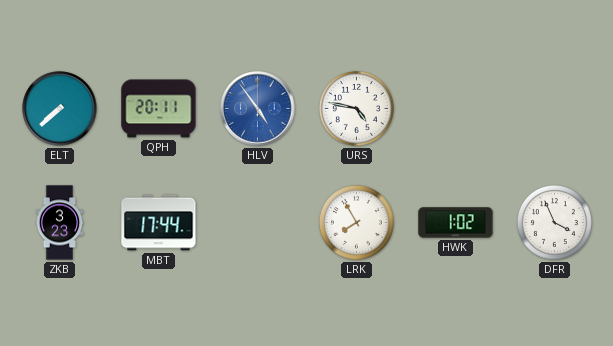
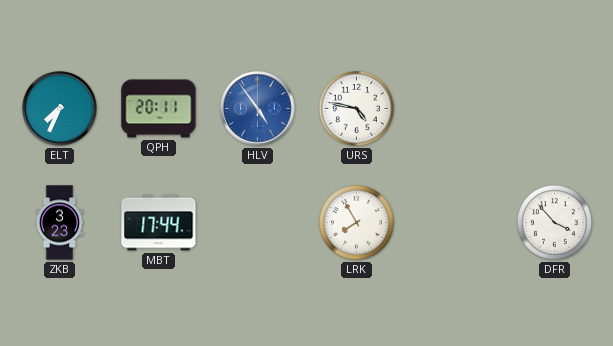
ELT: 7:38 -> 7:34 (60, 109)
HWK: 1:02 -> none (456, 223)
DFR: 3:56 -> 3:53 (554, 222)
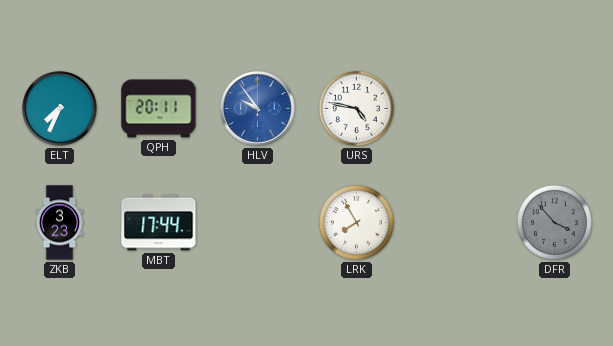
HLV: 4:54 -> 9:54 (258, 109)
DFR dial: white -> grey (554, 222)
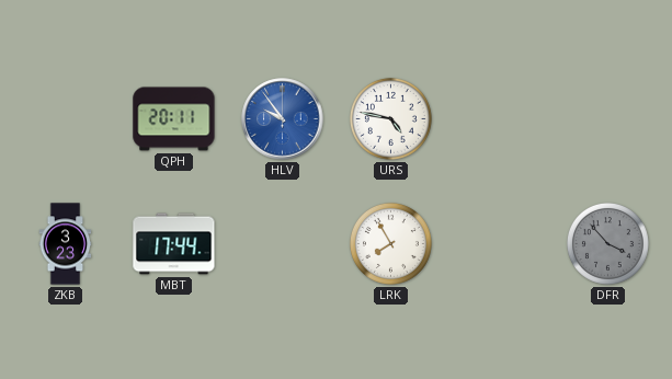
ELT: 7:34 -> none (60, 109)
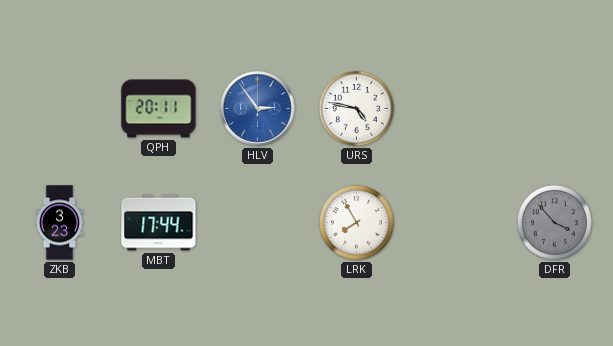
HLV: 9:54 -> 2:54 (258, 109)
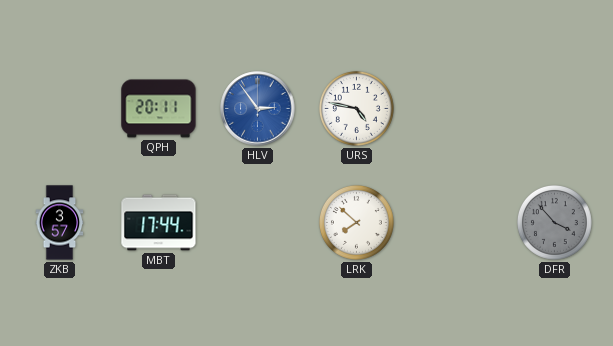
ZKB: 3:23 -> 3:57 (60, 223)
LRK: 7:55 -> 7:52 (356, 222)
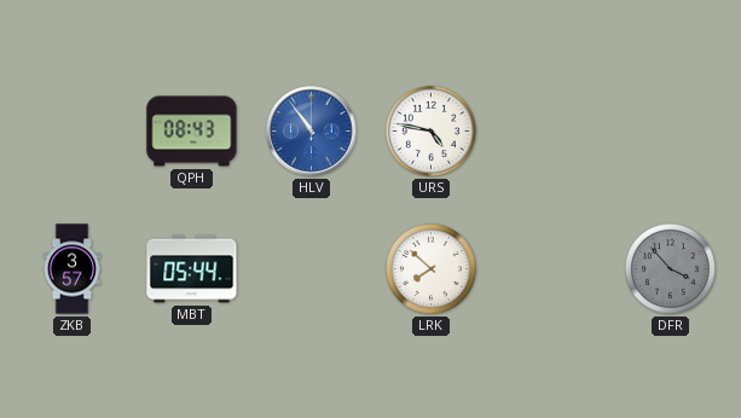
QPH: 20:11 -> 08:43 (192, 132)
HLV: 2:54 -> 10:54 (312, 132)
MBT: 17:44 -> 05:44 (192, 269)
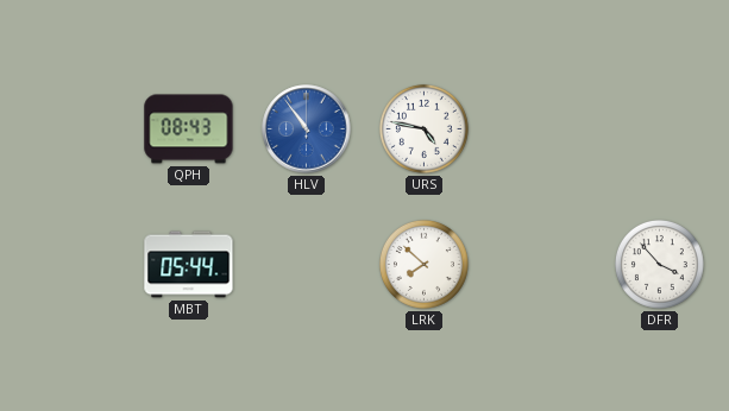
ZKB: 3:57 -> none (73, 269)
DFR dial: grey -> white (659, 264)
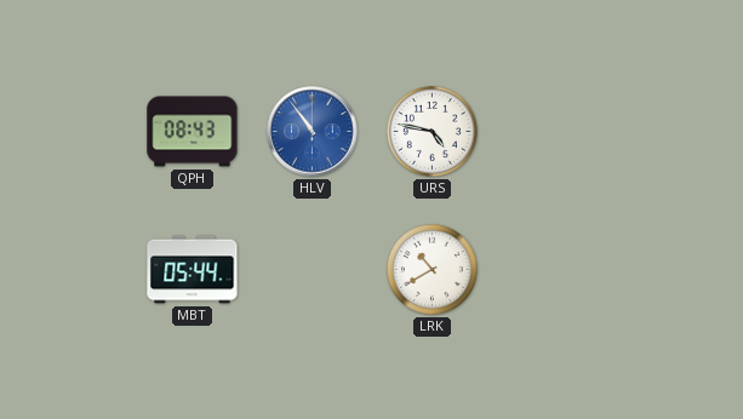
LRK: 7:52 -> 10:40 (431, 269)
DFR: 3:53 -> none (659, 264)
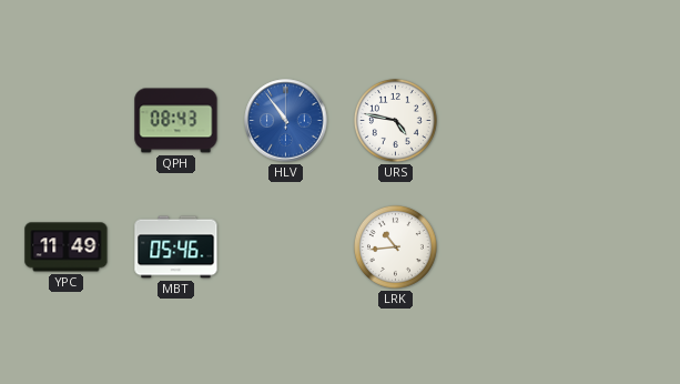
YPC: none -> 11:49 (67, 247)
MBT: 05:44 -> 05:46 (176, 247)
LRK: 10:40 -> 10:44 (395, 246)
